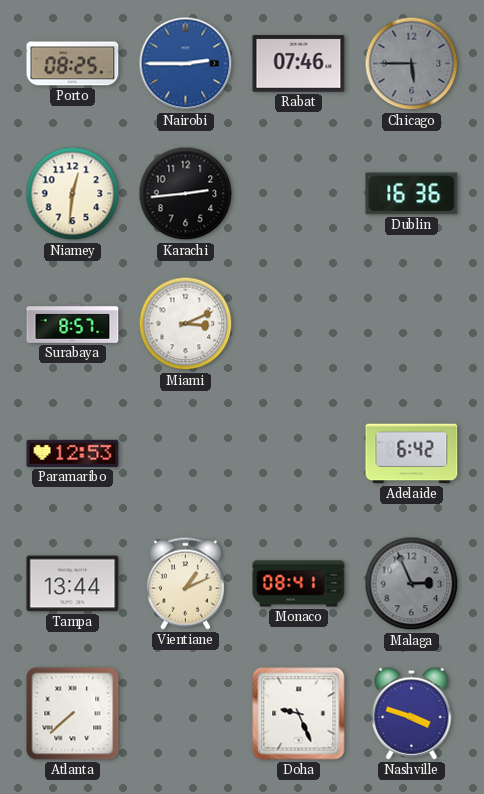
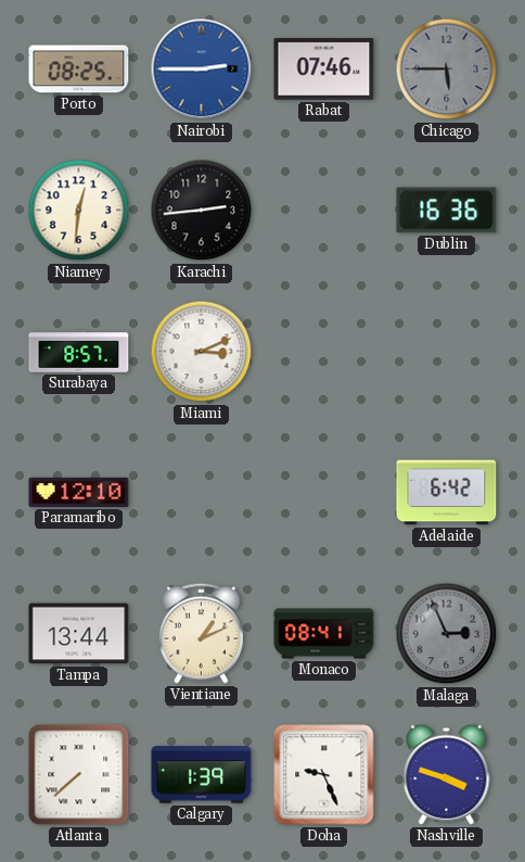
Paramaribo: 12:53 -> 12:10 (79, 492)
Calgary: none -> 1:39 (202, 775)
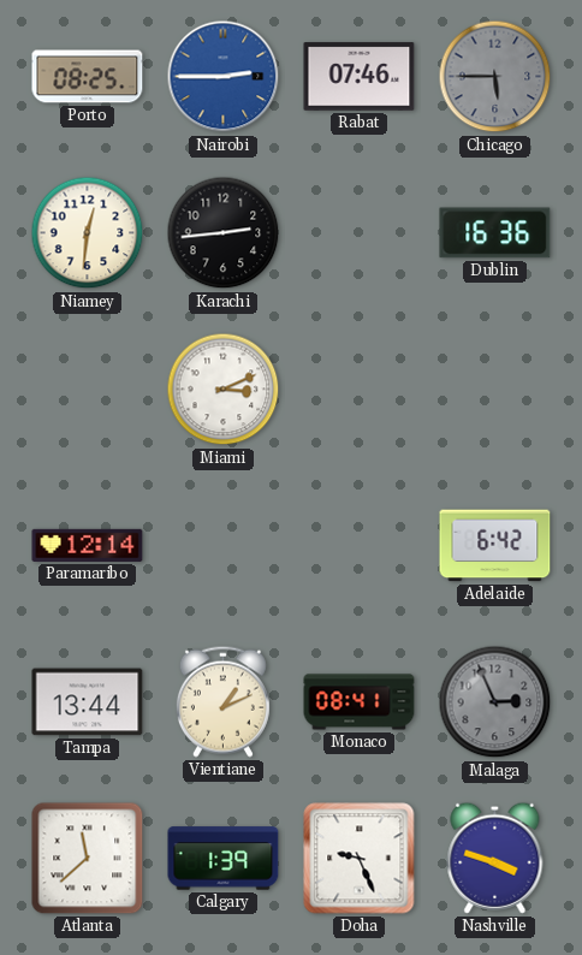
Surabaya: 8:57 -> none (79, 352)
Paramaribo: 12:10 -> 12:14 (88, 545)
Atlanta: 7:38 -> 11:38 (88, 859)
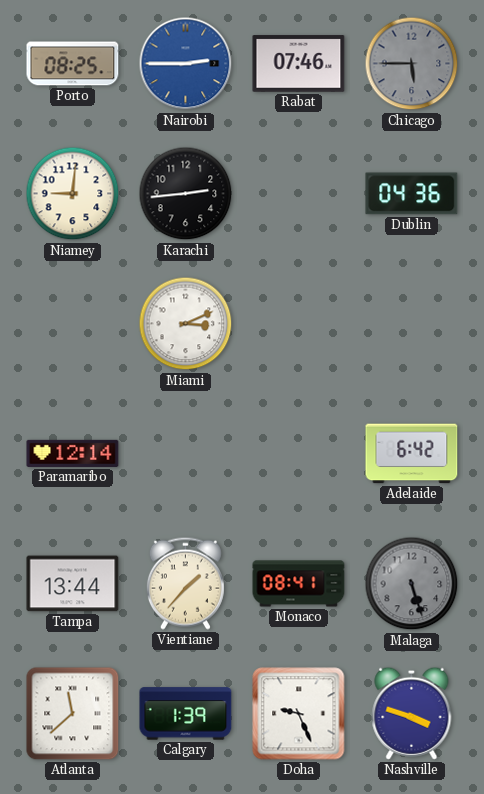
Niamey: 12:31 -> 9:01 (73, 194)
Dublin: 16:36 -> 04:36 (412, 194)
Vientiane: 1:11 -> 1:37 (185, 583)
Malaga: 2:56 -> 5:27 (412, 584)
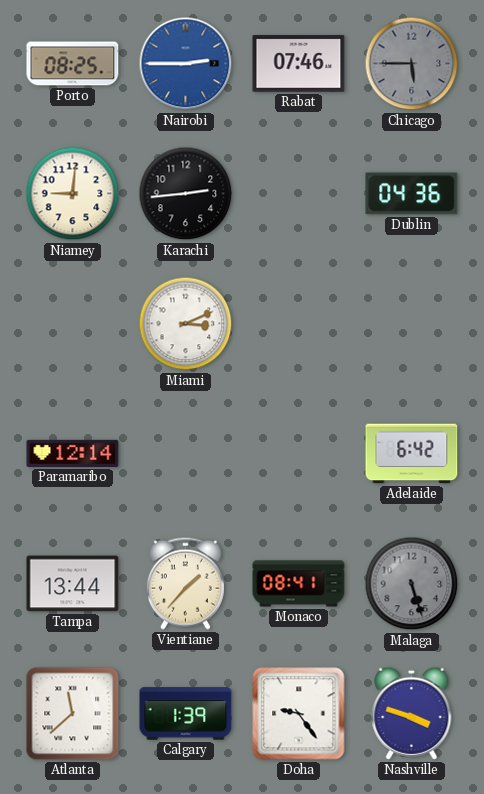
Doha: 9:26 -> 9:24 (299, 714)
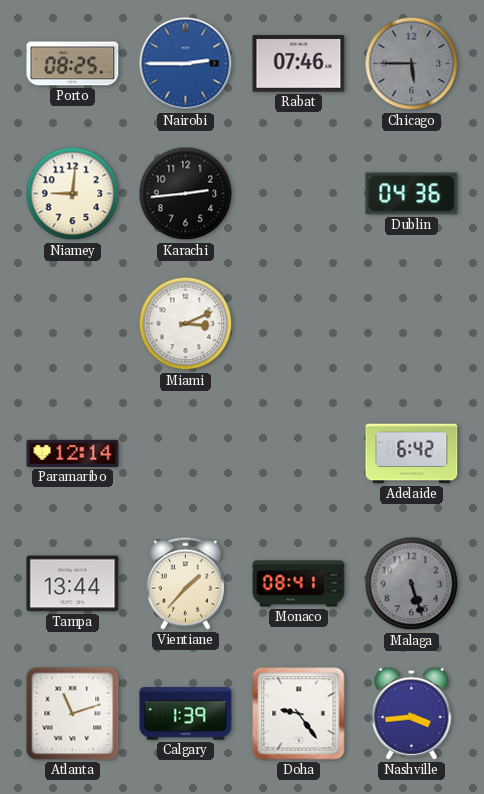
Atlanta: 11:38 -> 11:12 (73, 714)
Nashville: 3:48 -> 3:44 (412, 713)
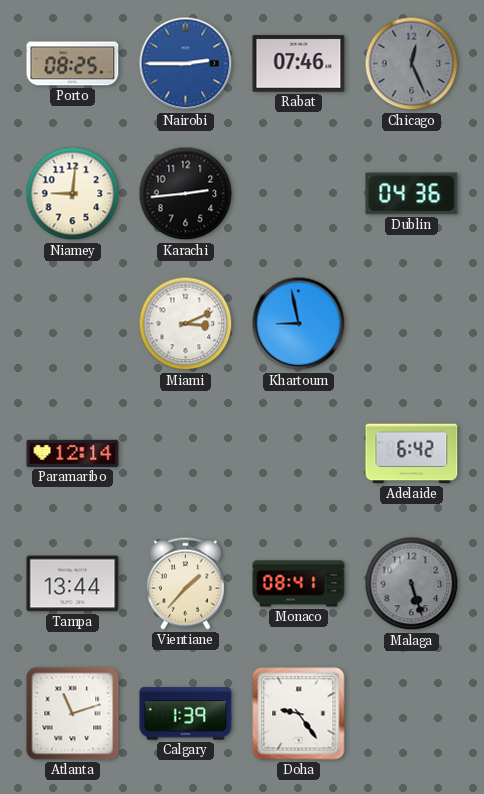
Chicago: 5:45 -> 12:26 (412, 64)
Khartoum: none -> 8:58 (299, 324)
Nashville: 3:44 -> none (412, 713)
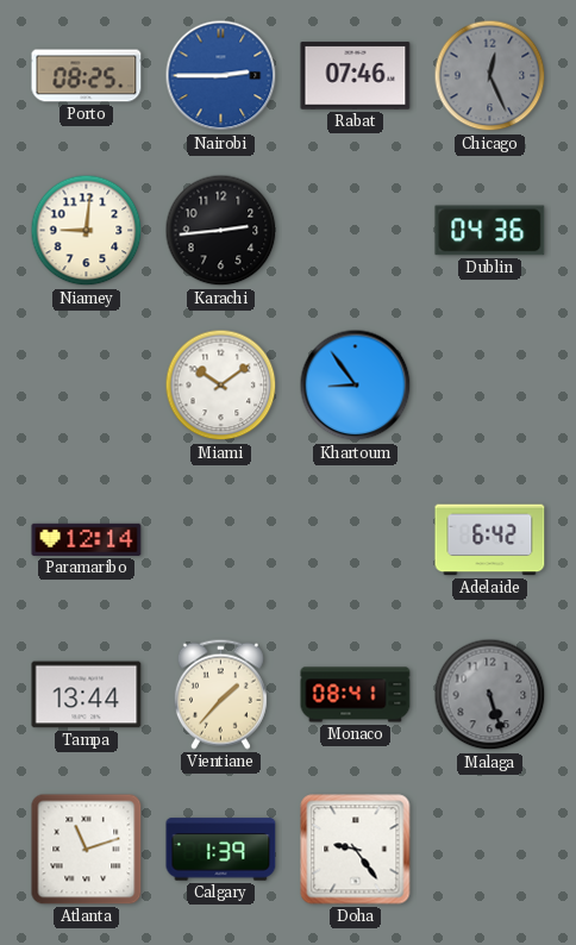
Miami: 3:11 -> 10:09 (221, 386)
Khartoum: 8:58 -> 8:54 (356, 386)
